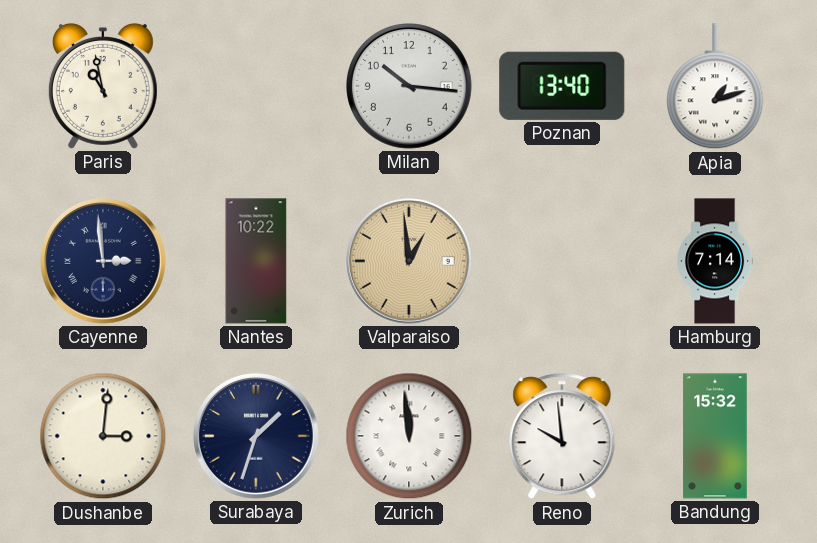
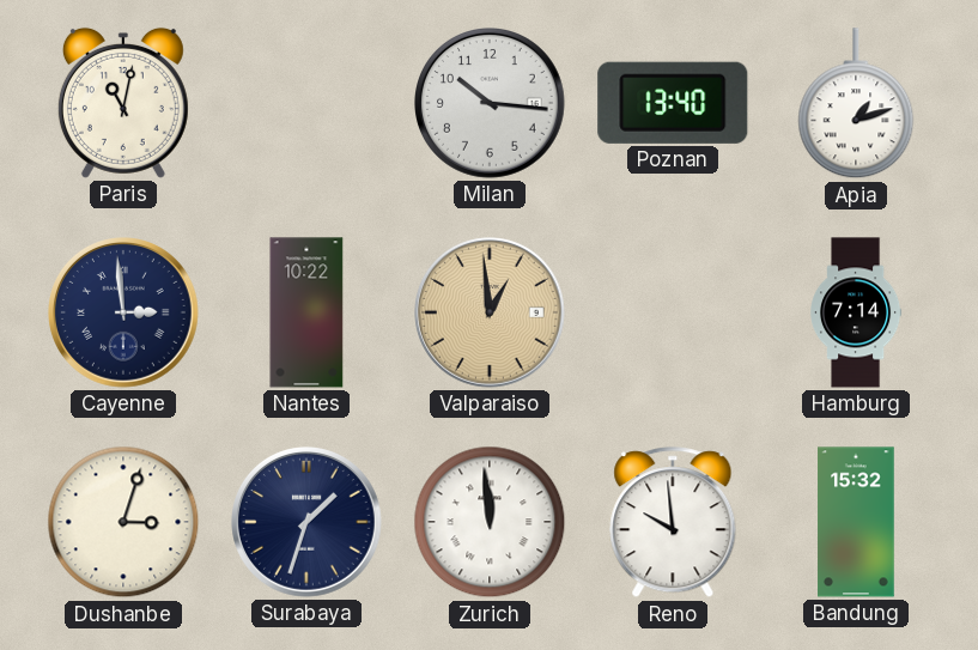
Paris: 10:58 -> 11:02 (123, 103)
Dushanbe: 3:01 -> 3:03 (123, 522)
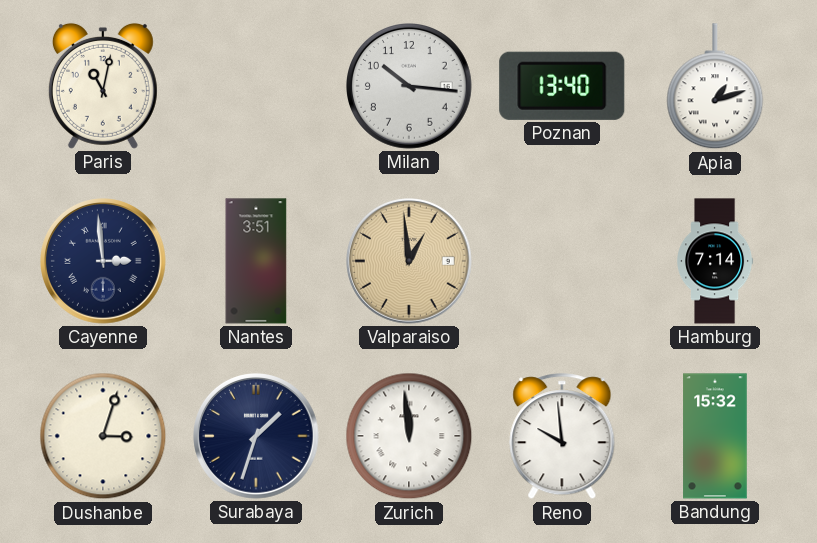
Nantes: 10:22 -> 3:51 (256, 261)
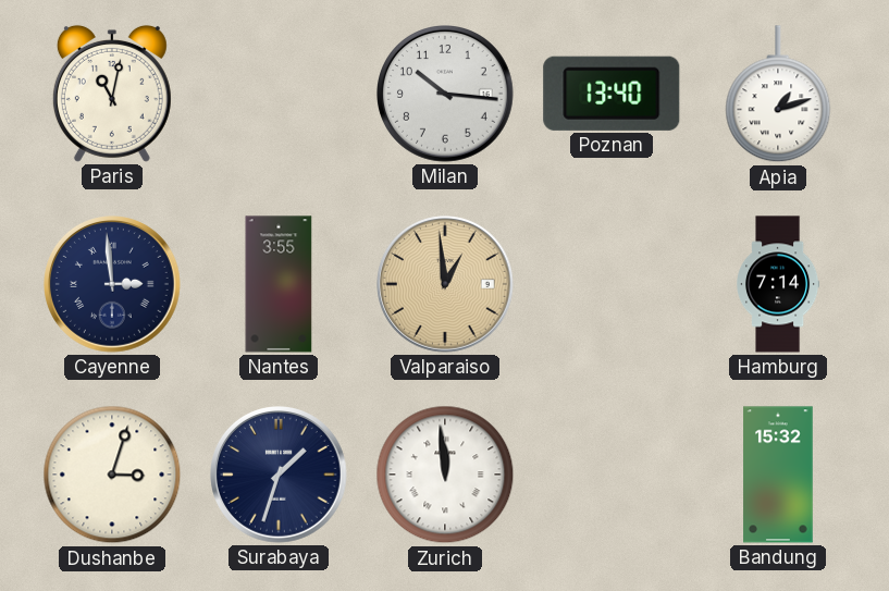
Nantes: 3:51 -> 3:55 (279, 284)
Reno: 9:59 -> none (562, 437)
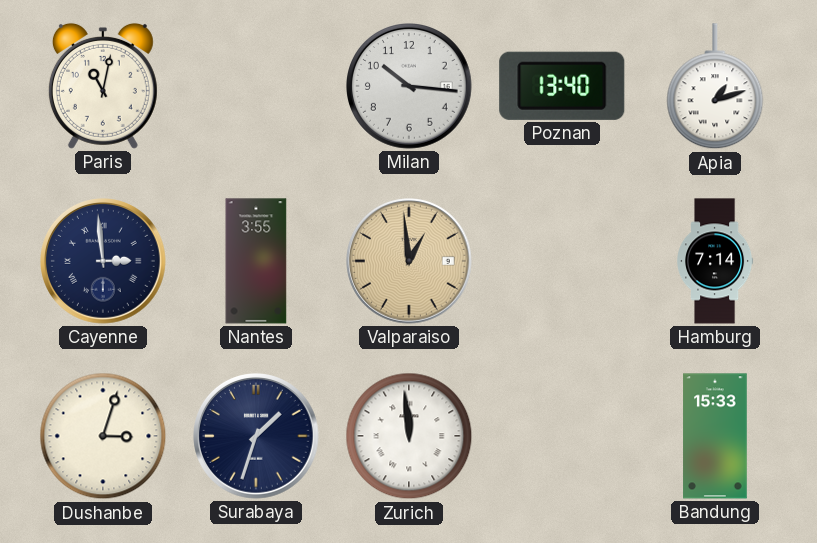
Bandung: 15:32 -> 15:33 (715, 436)
